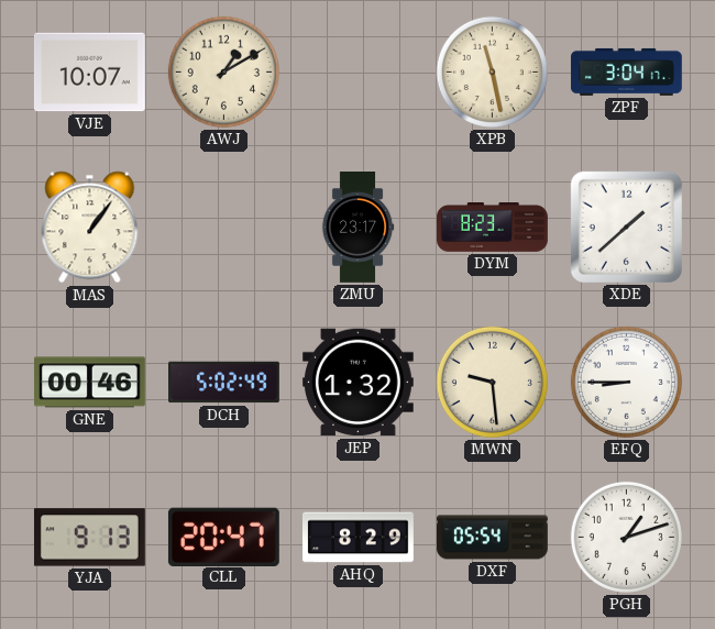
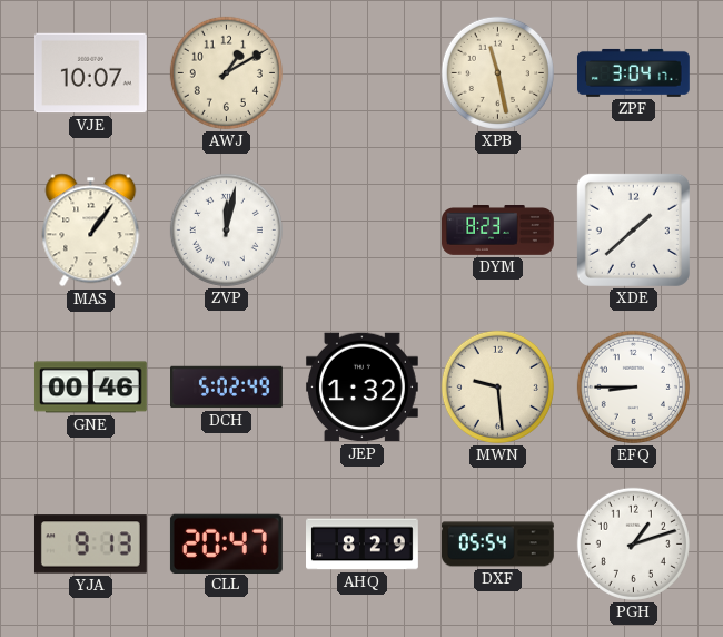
ZVP: none -> 12:02 (226, 229)
ZMU: 23:17 -> none (358, 228)
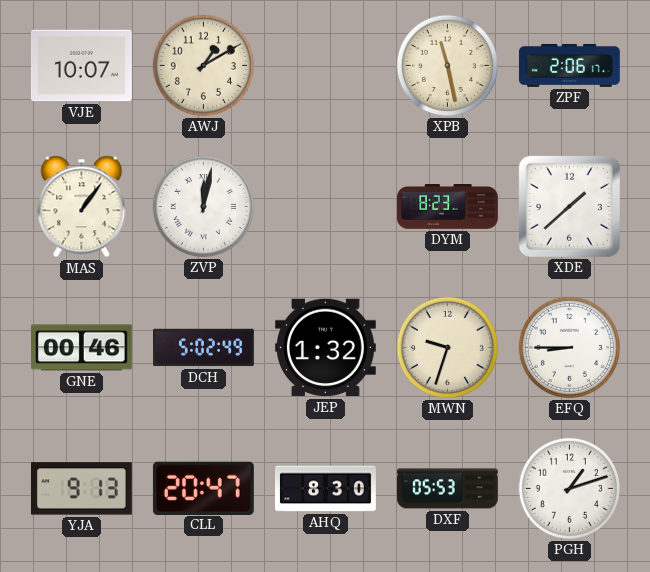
ZPF: 3:04 -> 2:06 (569, 65)
MWN: 9:29 -> 9:33 (447, 347)
AHQ: 8:29 -> 8:30 (326, 489)
DXF: 05:54 -> 05:53 (447, 489)
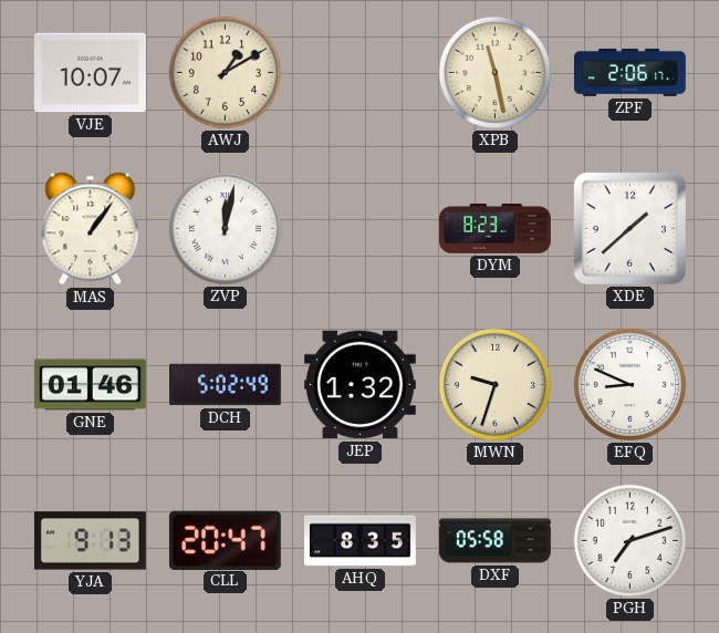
GNE: 00:46 -> 01:46 (90, 385)
EFQ: 8:45 -> 8:49 (629, 384)
AHQ: 8:30 -> 8:35 (361, 541)
DXF: 05:53 -> 05:58 (494, 541)
PGH: 1:12 -> 7:12 (629, 540)
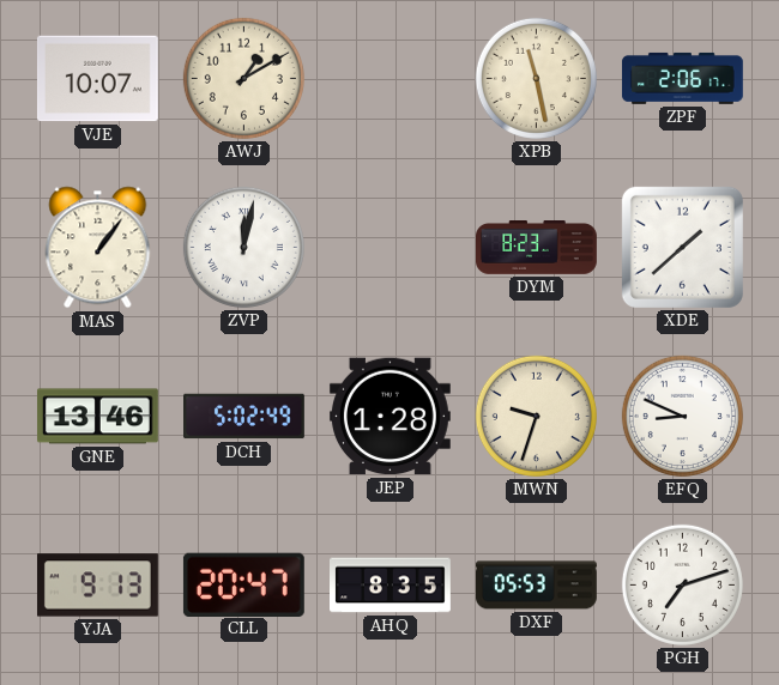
GNE: 01:46 -> 13:46 (97, 417)
JEP: 1:32 -> 1:28 (389, 417)
DXF: 05:58 -> 05:53 (536, 586)
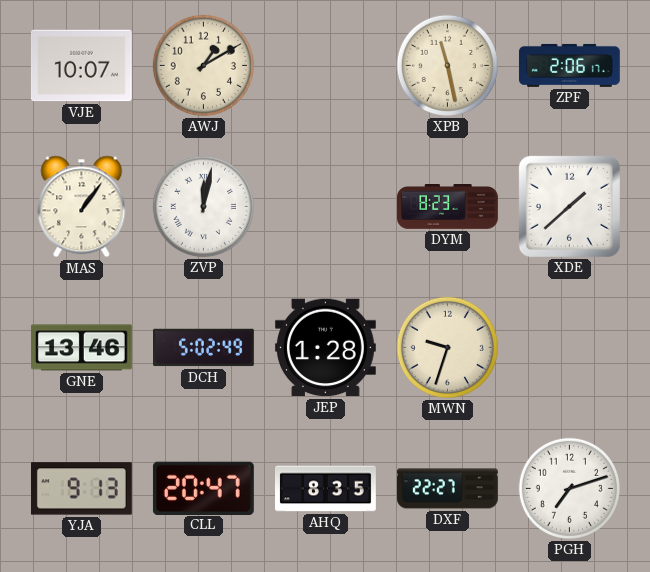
EFQ: 8:49 -> none (682, 416)
DXF: 05:53 -> 22:27 (447, 489)
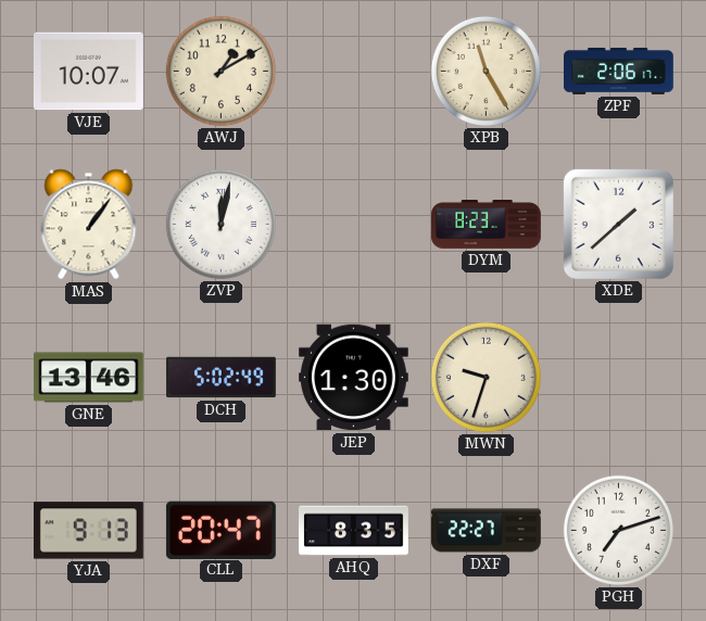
XPB: 11:28 -> 11:25 (486, 71)
JEP: 1:28 -> 1:30 (353, 378)
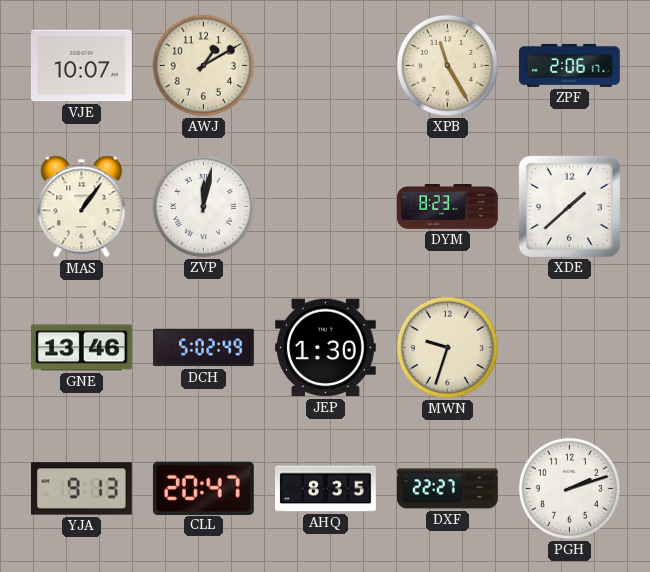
PGH: 7:12 -> 2:12 (569, 488)
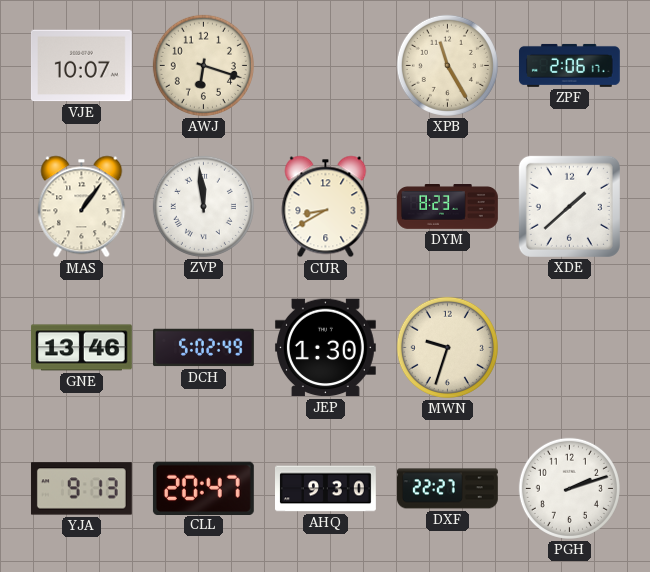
AWJ: 1:10 -> 6:18 (203, 65)
ZVP: 12:02 -> 11:59 (203, 206)
CUR: none -> 8:40 (326, 207)
AHQ: 8:35 -> 9:30 (326, 489)
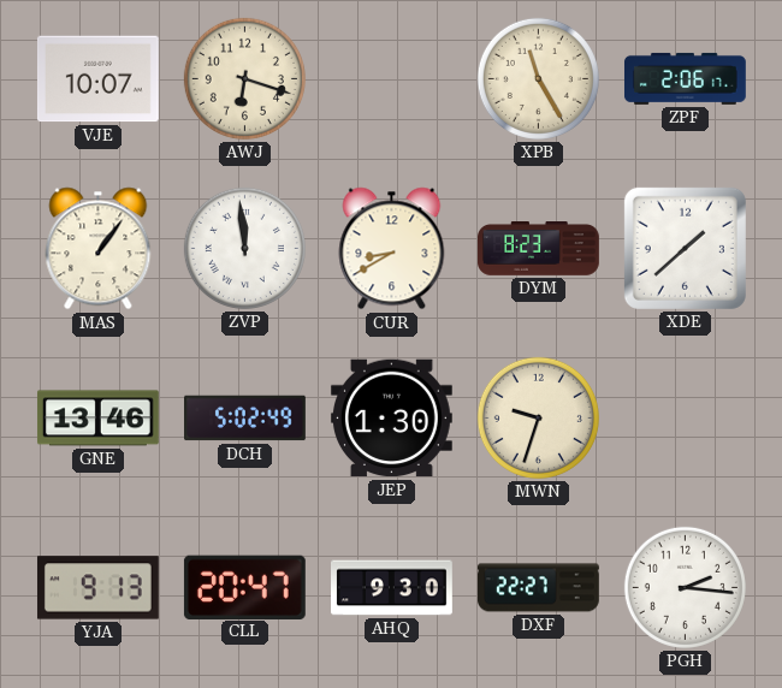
PGH: 2:12 -> 2:16 (685, 587)
